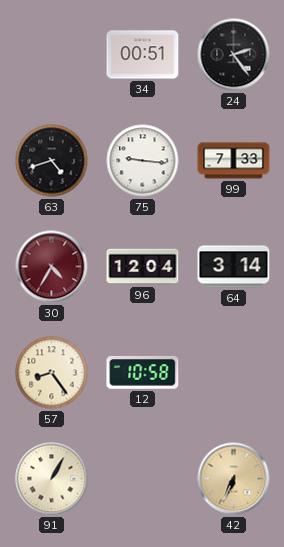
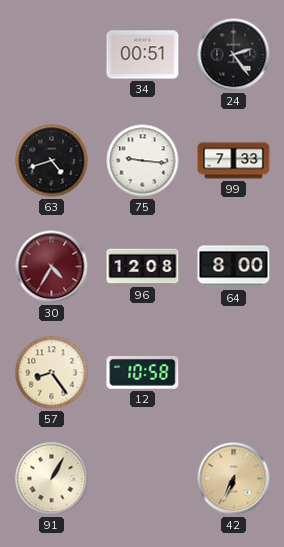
96: 12:04 -> 12:08 (143, 267)
64: 3:14 -> 8:00 (234, 267)
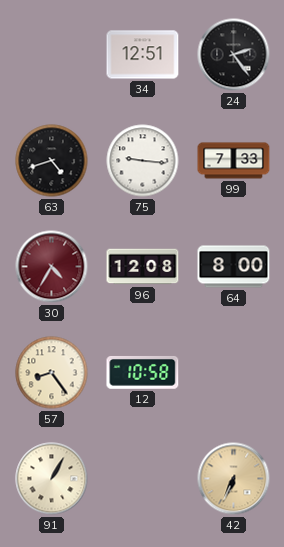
34: 00:51 -> 12:51 (143, 55)
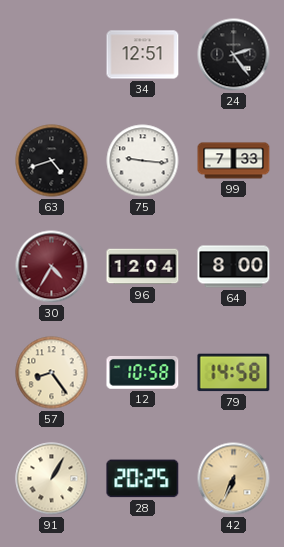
96: 12:08 -> 12:04 (143, 267)
79: none -> 14:58 (234, 373)
28: none -> 20:25 (143, 479)
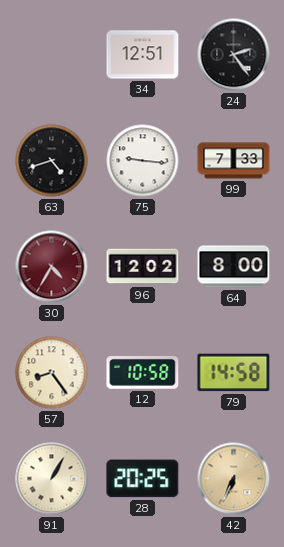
96: 12:04 -> 12:02 (143, 267)
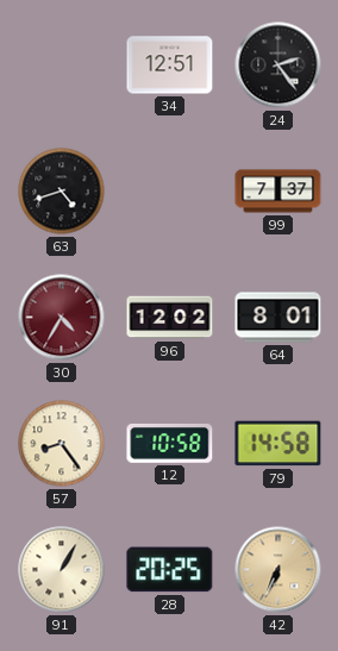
75: 9:16 -> none (143, 161)
99: 7:33 -> 7:37 (278, 192)
64: 8:00 -> 8:01 (278, 318)
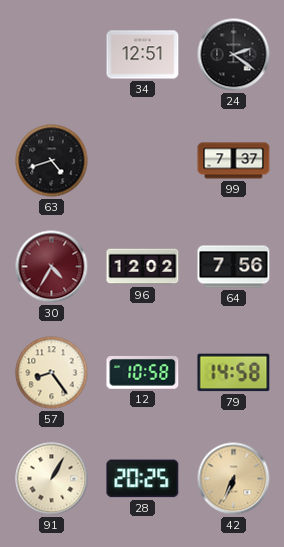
24: 2:24 -> 2:21 (234, 55)
64: 8:01 -> 7:56 (234, 267)
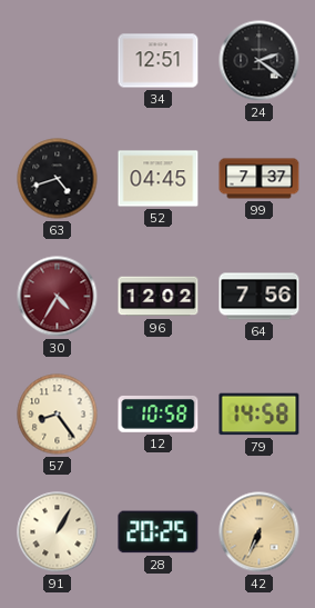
52: none -> 04:45 (159, 179)
